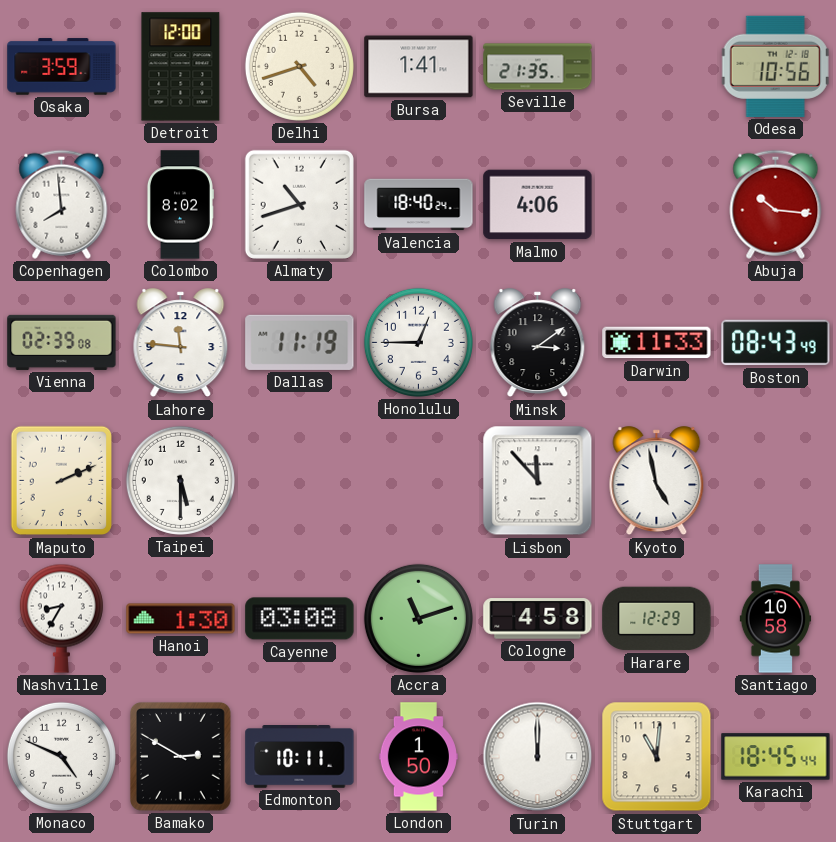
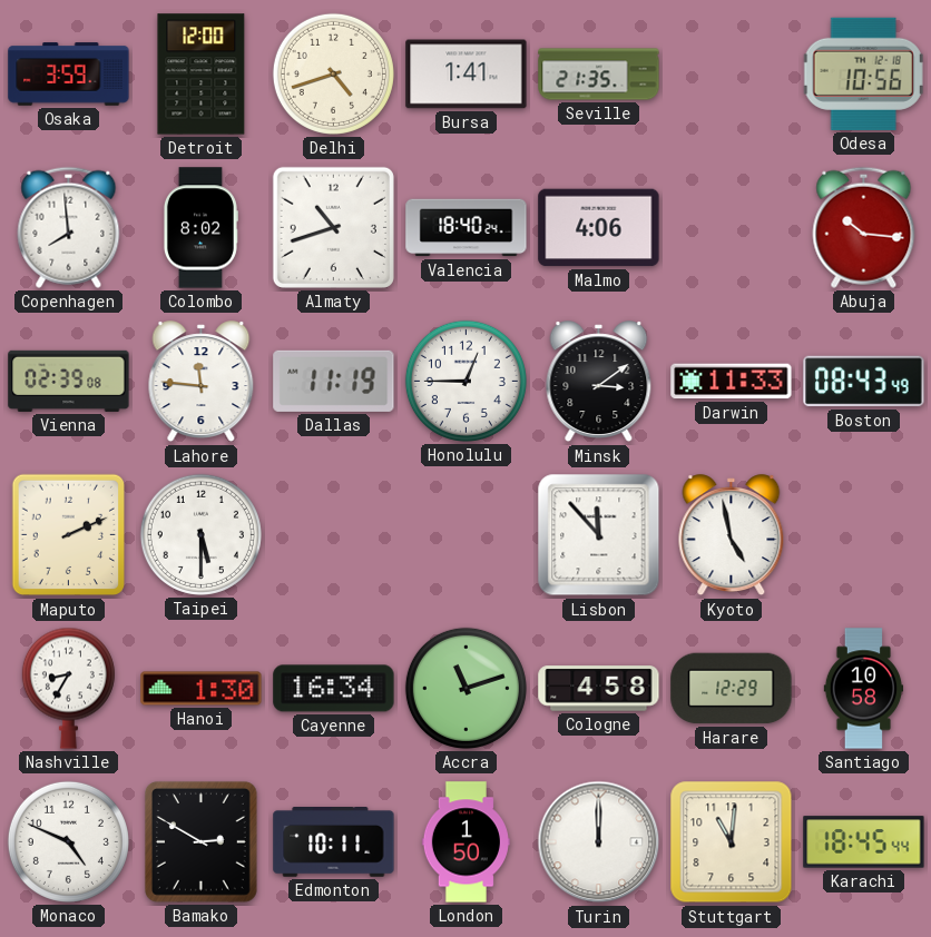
Cayenne: 03:08 -> 16:34 (334, 689)
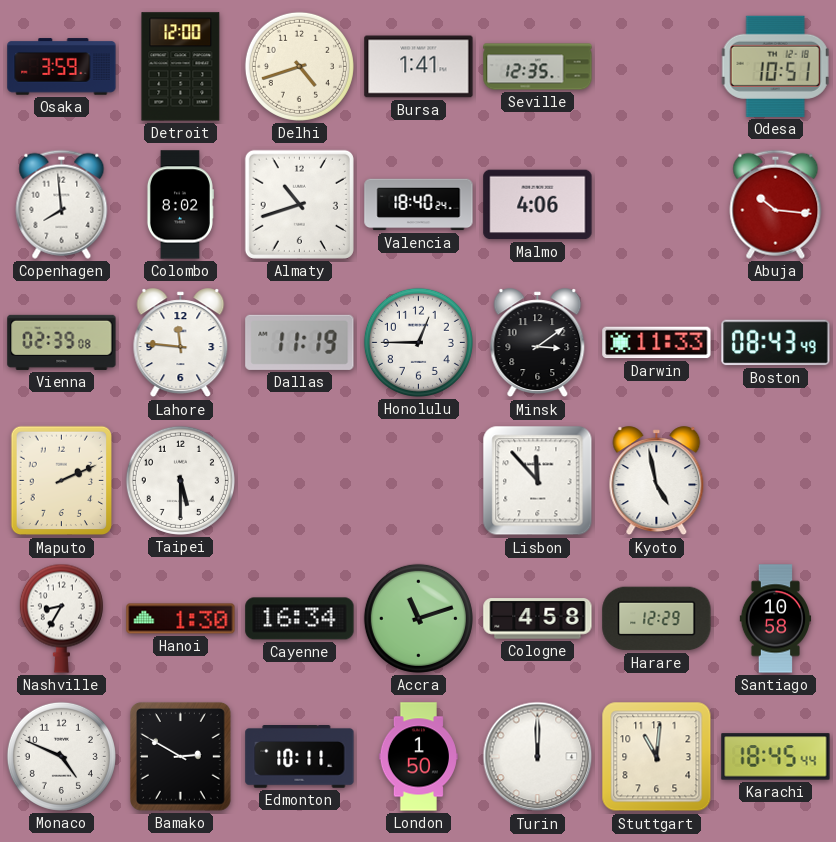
Seville: 21:35 -> 12:35 (538, 67)
Odesa: 10:56 -> 10:51 (775, 66)
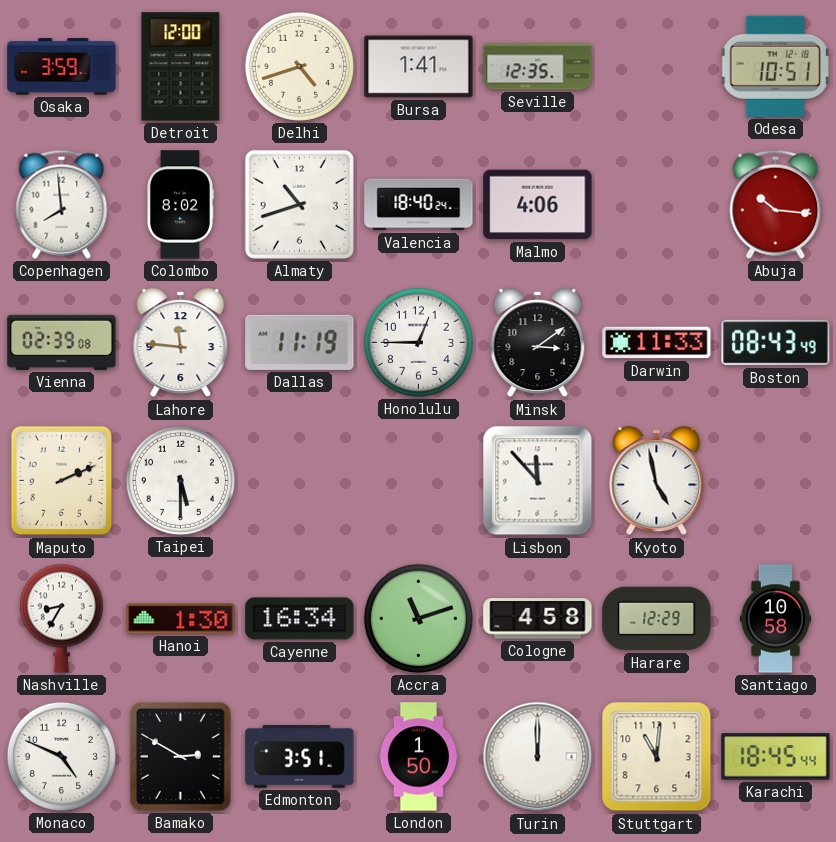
Edmonton: 10:11 -> 3:51 (300, 757)
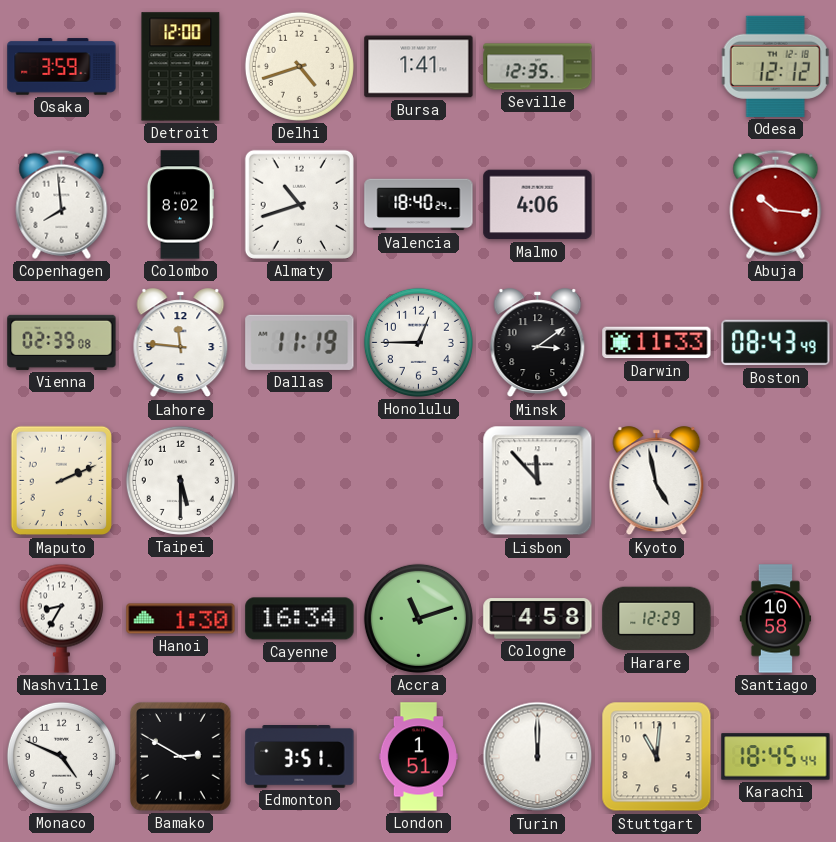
Odesa: 10:51 -> 12:12 (775, 66)
London: 1:50 -> 1:51 (418, 757)
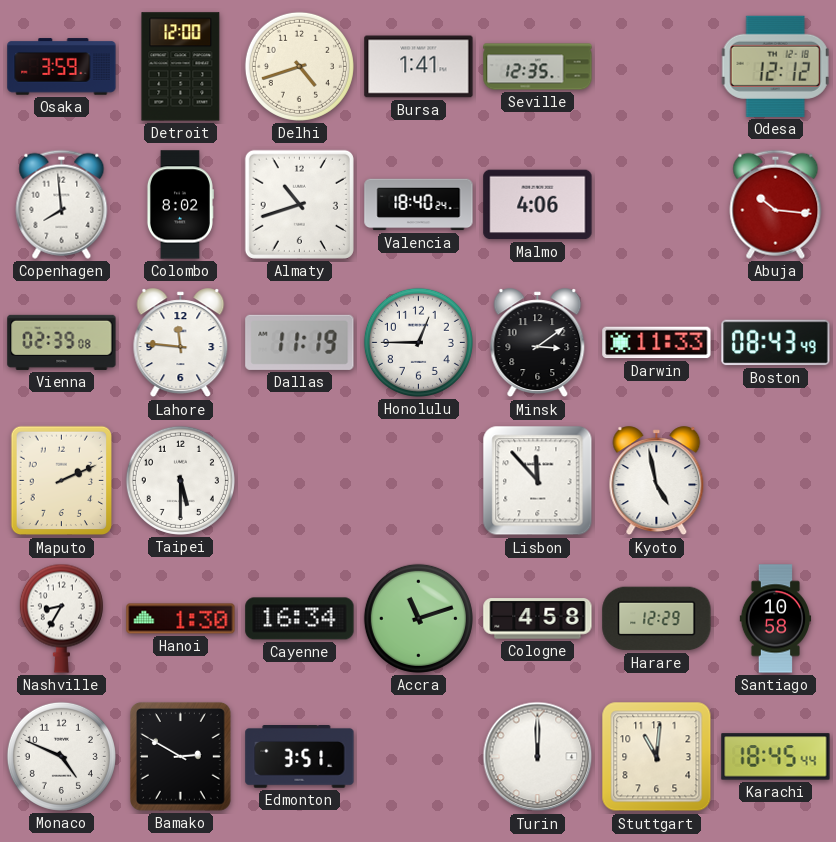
London: 1:51 -> none (418, 757)
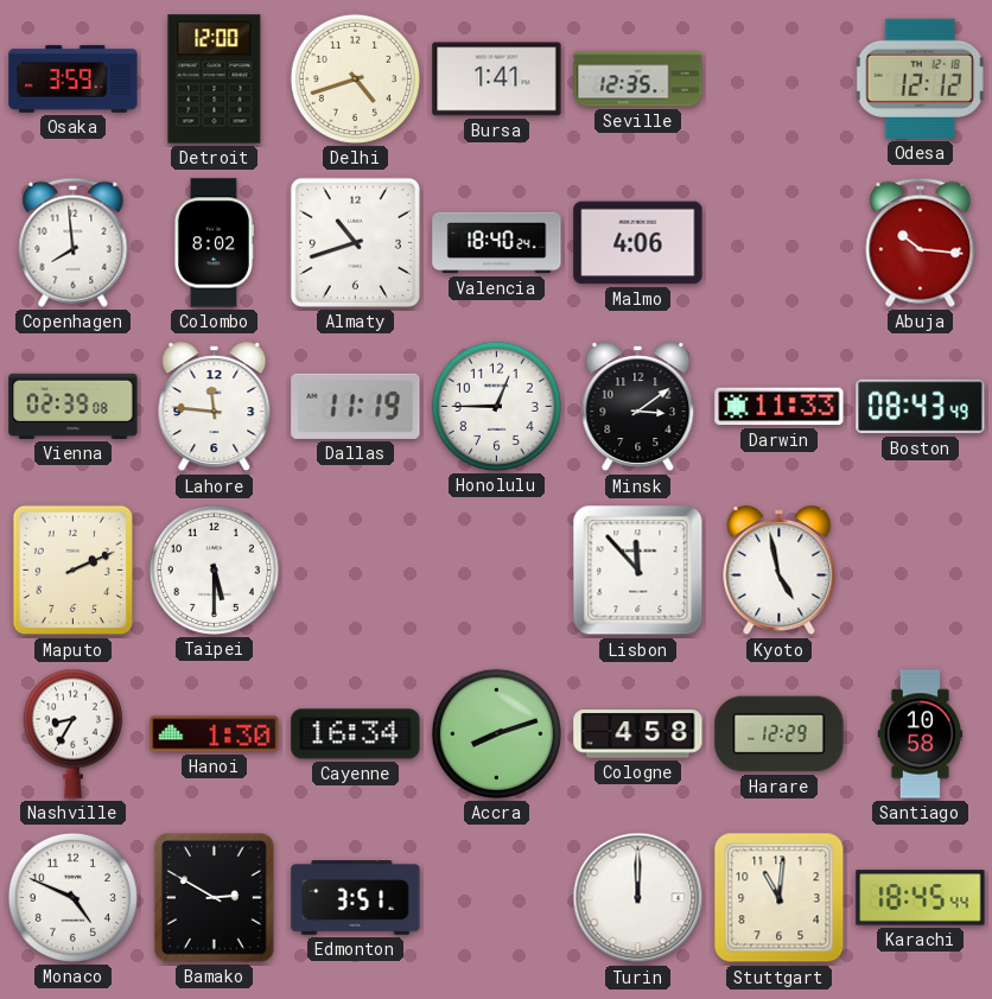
Accra: 11:12 -> 8:12 (496, 733)
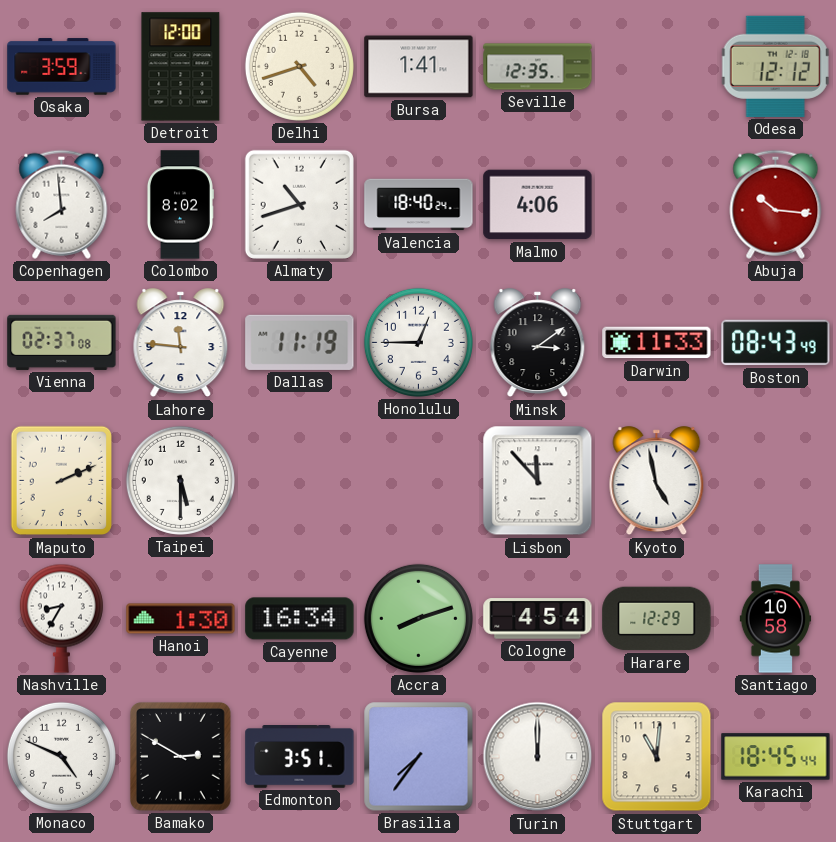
Vienna: 02:39 -> 02:37 (62, 342)
Cologne: 4:58 -> 4:54 (538, 619)
Brasilia: none -> 7:36 (419, 757)
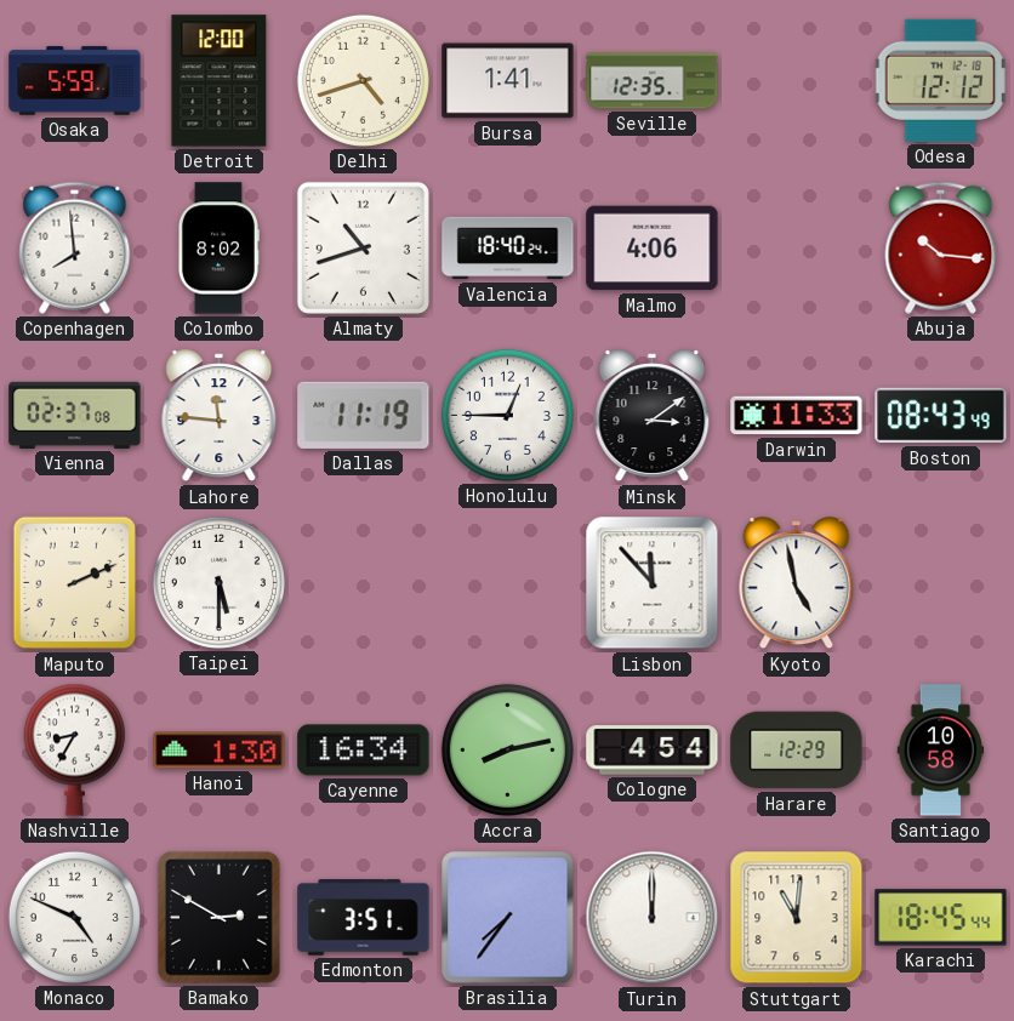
Osaka: 3:59 -> 5:59 (75, 81)
Accra: 8:12 -> 8:13 (507, 749)
